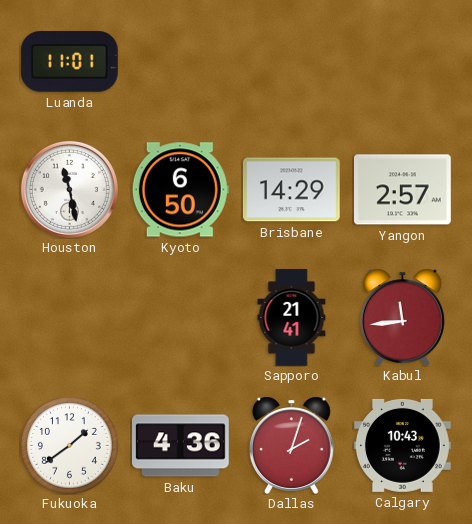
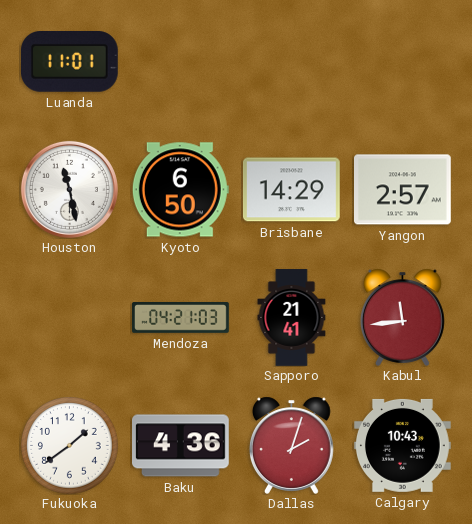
Mendoza: none -> 04:21 (181, 318)
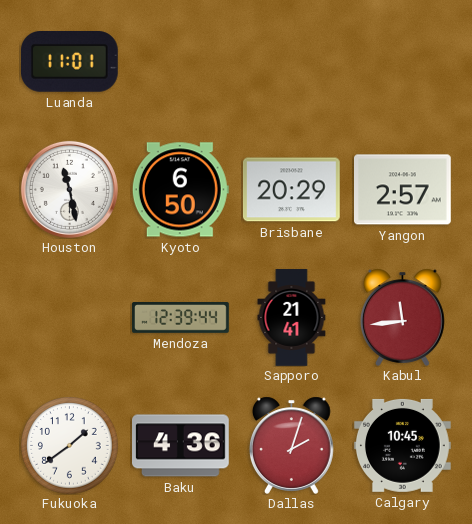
Brisbane: 14:29 -> 20:29 (292, 190)
Mendoza: 04:21 -> 12:39 (181, 318)
Calgary: 10:43 -> 10:45 (403, 445)
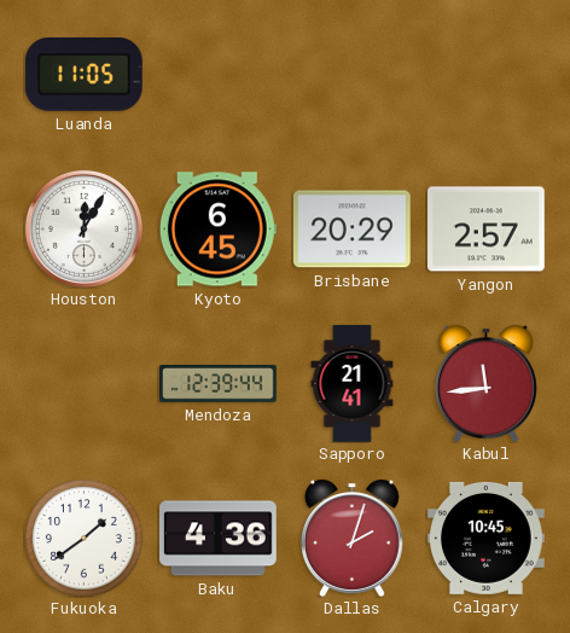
Luanda: 11:01 -> 11:05 (83, 75)
Houston: 11:28 -> 12:05 (83, 228)
Kyoto: 6:50 -> 6:45 (217, 230)
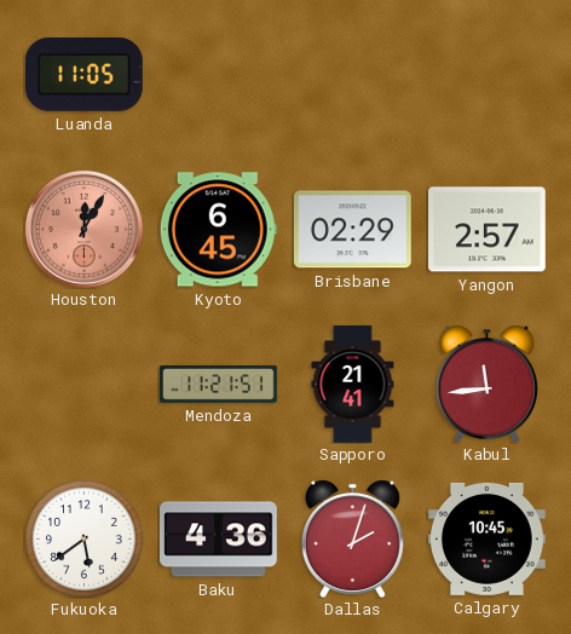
Houston dial: white -> salmon (83, 229)
Brisbane: 20:29 -> 02:29 (353, 230)
Mendoza: 12:39 -> 11:21 (219, 385)
Fukuoka: 1:39 -> 5:39 (85, 540)
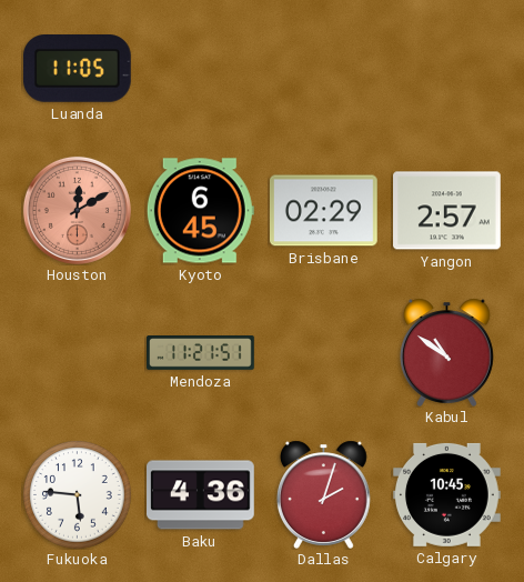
Houston: 12:05 -> 12:10 (77, 210)
Sapporo: 21:41 -> none (353, 385)
Kabul: 11:44 -> 10:51 (446, 352)
Fukuoka: 5:39 -> 5:46 (78, 495)
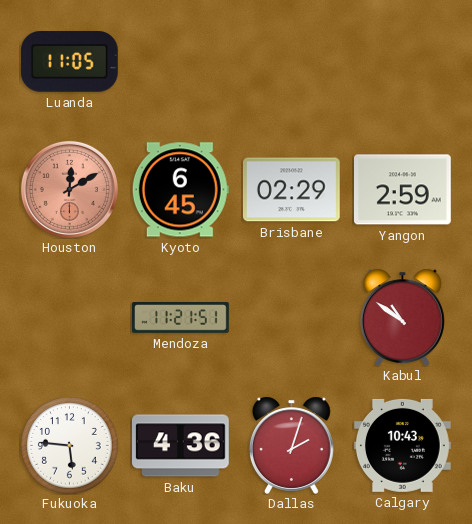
Yangon: 2:57 -> 2:59 (403, 190)
Calgary: 10:45 -> 10:43 (403, 445)
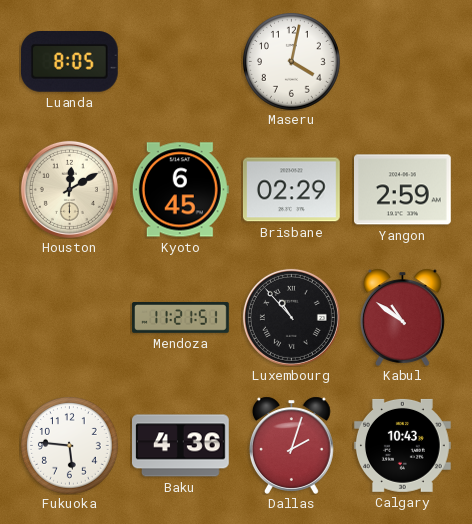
Luanda: 11:05 -> 8:05 (69, 62)
Maseru: none -> 4:02 (292, 62)
Houston dial: salmon -> cream (69, 189)
Luxembourg: none -> 10:53 (291, 317)
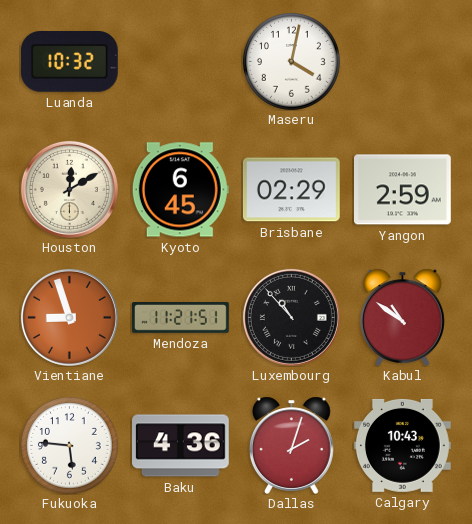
Luanda: 8:05 -> 10:32 (69, 62)
Vientiane: none -> 8:57 (69, 317)
